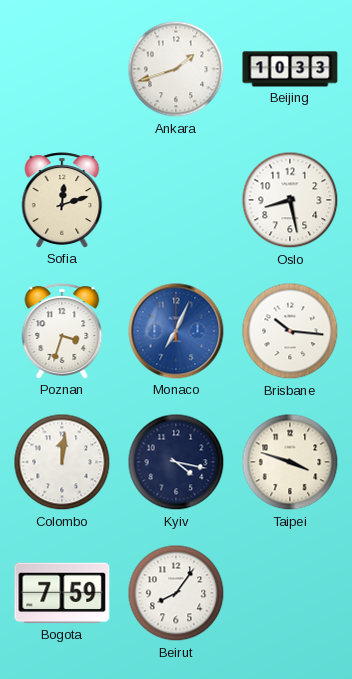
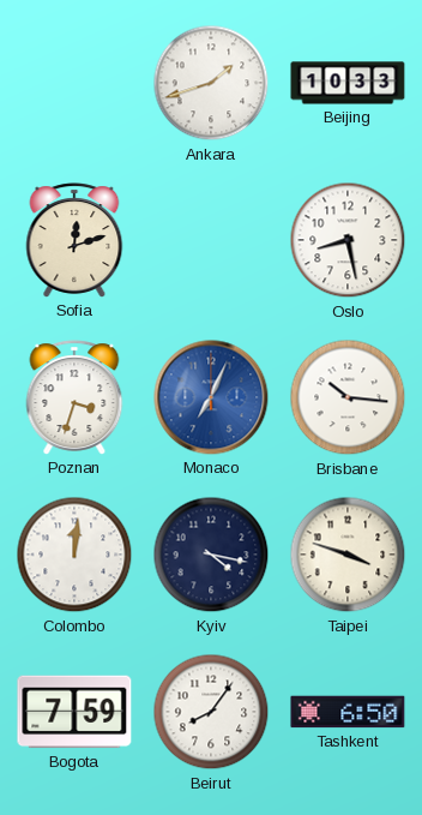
Tashkent: none -> 6:50 (348, 712)
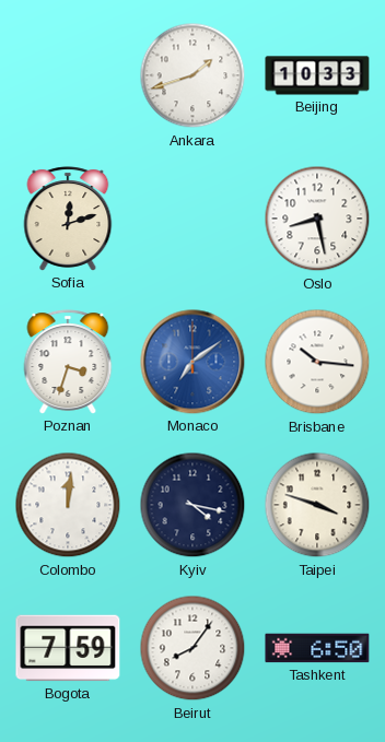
Monaco: 7:04 -> 7:09 (192, 362)
